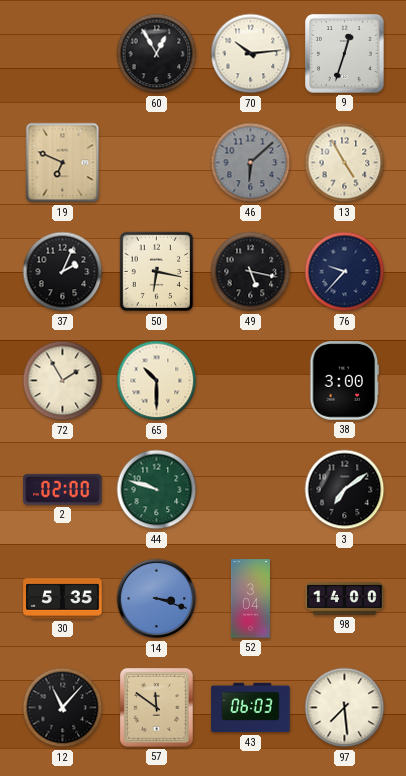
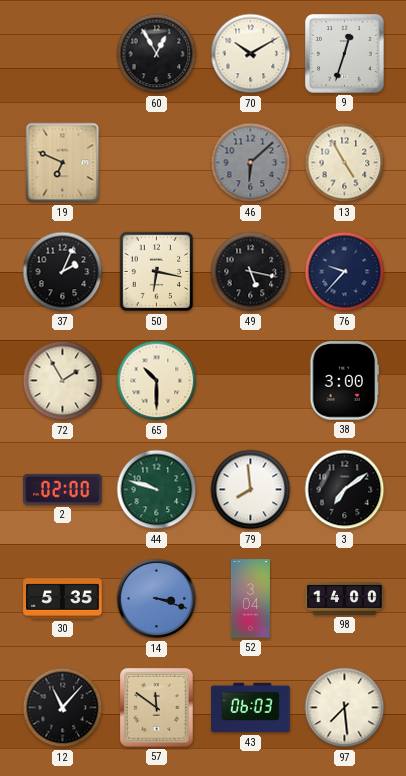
70: 10:14 -> 10:10 (251, 54)
79: none -> 7:59 (251, 490)
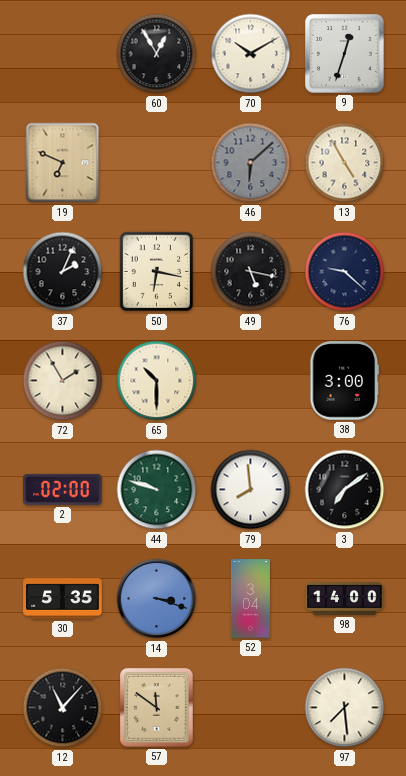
76: 9:37 -> 9:22 (345, 272)
43: 06:03 -> none (251, 708)
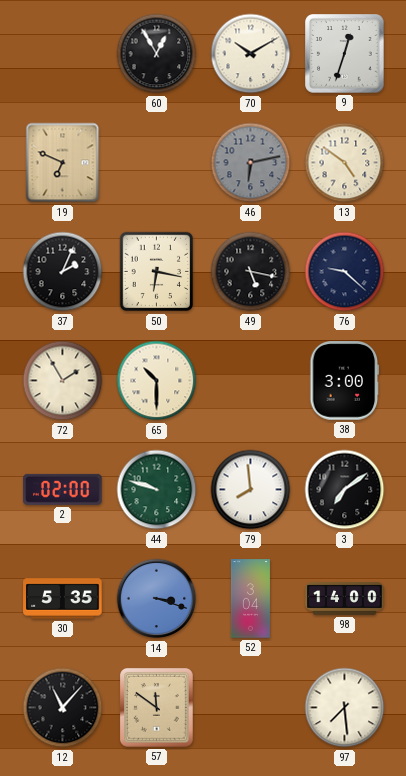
46: 6:08 -> 6:13 (251, 163)
13: 4:55 -> 4:51 (345, 163)
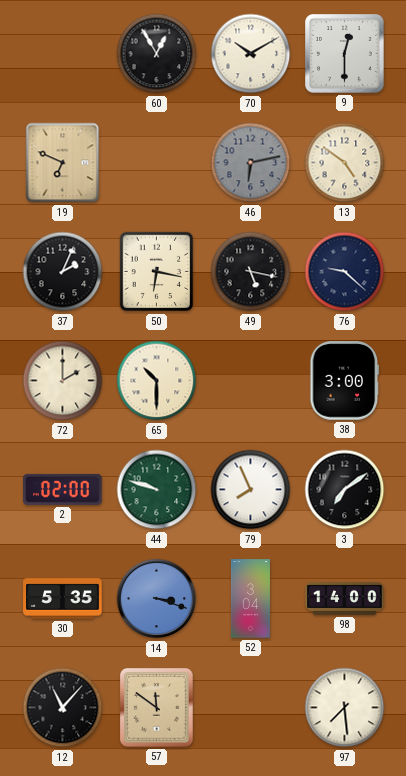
9: 12:33 -> 12:30 (345, 54)
72: 1:55 -> 2:00 (63, 381)
79: 7:59 -> 7:56 (251, 490)
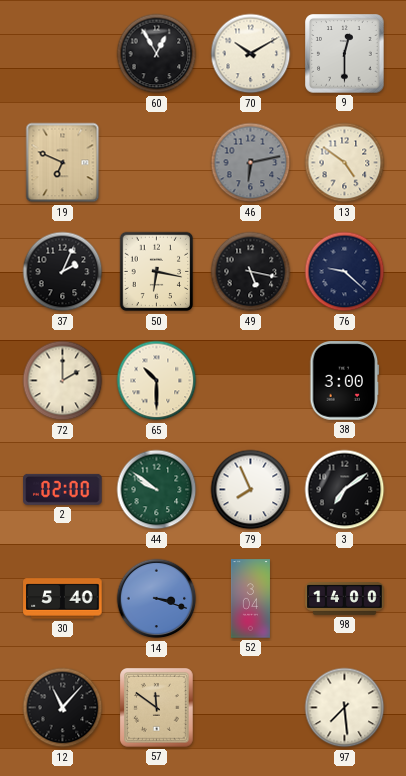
44: 9:48 -> 9:51 (157, 490)
30: 5:35 -> 5:40 (63, 599)
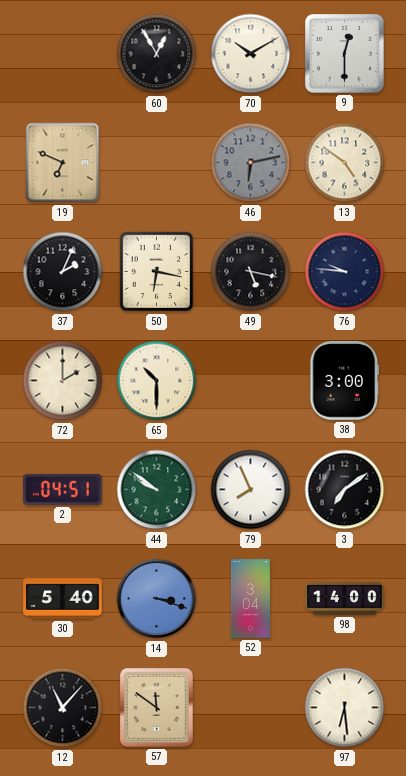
76: 9:22 -> 9:46 (345, 272)
2: 02:00 -> 04:51 (63, 489)
97: 7:29 -> 6:29 (345, 708)
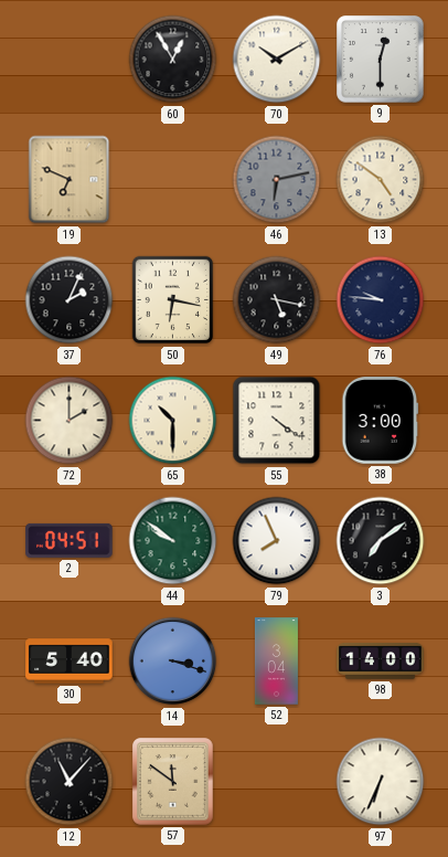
55: none -> 4:21 (277, 421)
97: 6:29 -> 6:34 (381, 782)
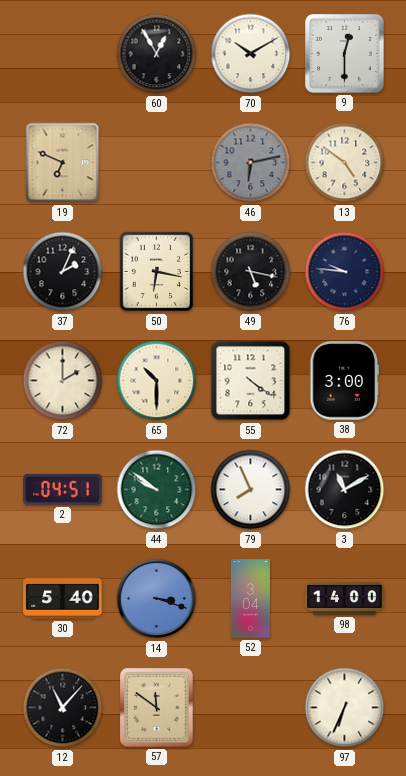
3: 7:09 -> 11:10 (345, 490)
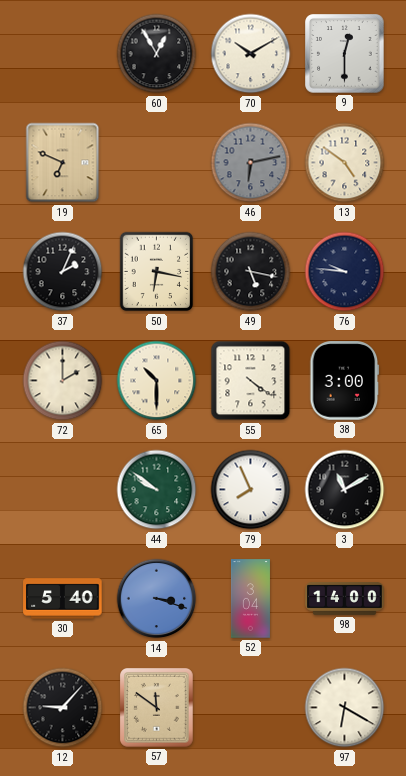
2: 04:51 -> none (63, 489)
12: 11:07 -> 9:07 (63, 708)
97: 6:34 -> 6:20 (345, 708)
